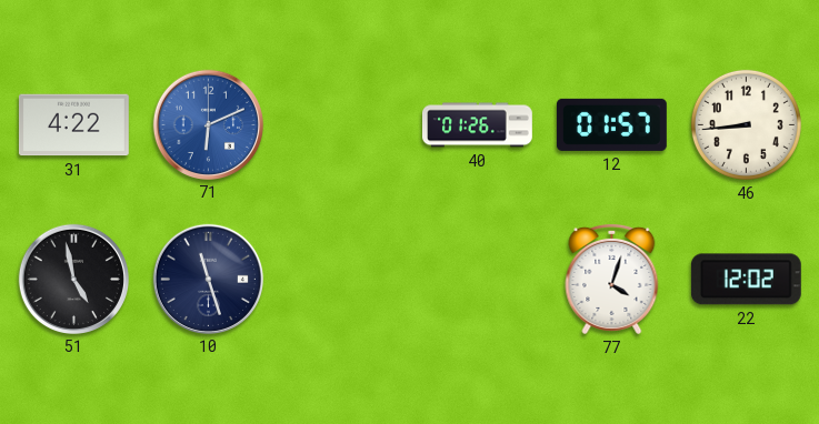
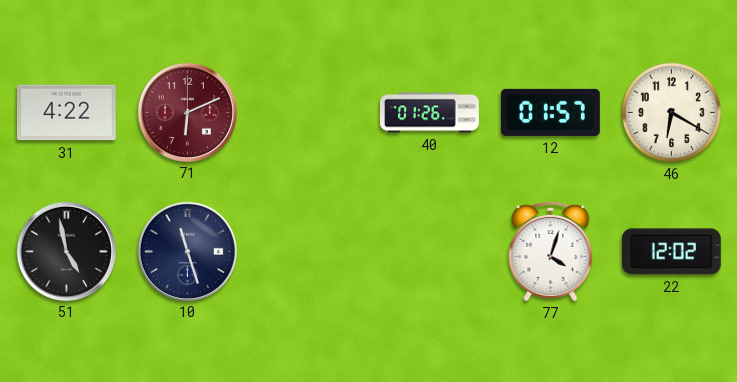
71 dial: blue -> burgundy (187, 112)
46: 8:44 -> 6:20 (671, 112)
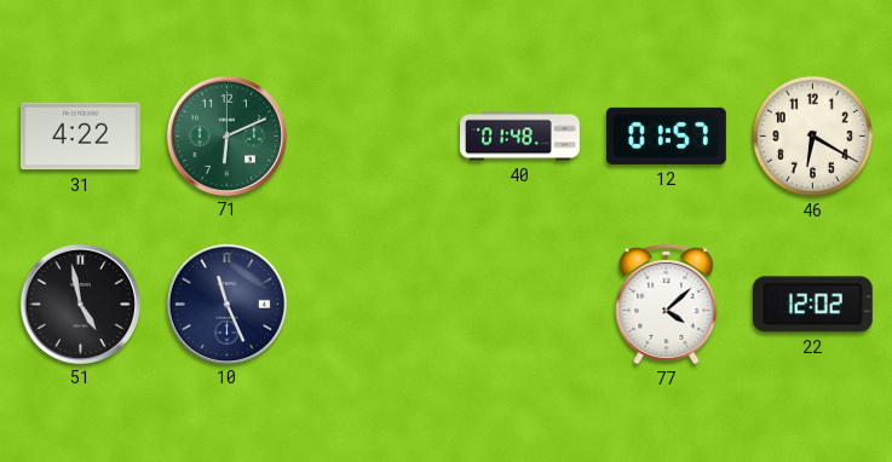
71 dial: burgundy -> green (226, 135)
40: 01:26 -> 01:48 (520, 137)
10: 11:27 -> 11:26 (226, 304)
77: 4:03 -> 4:08 (667, 304)
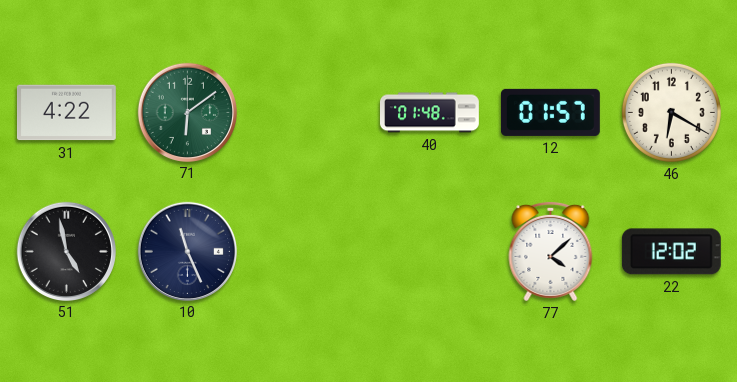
71: 6:11 -> 6:09 (187, 112)
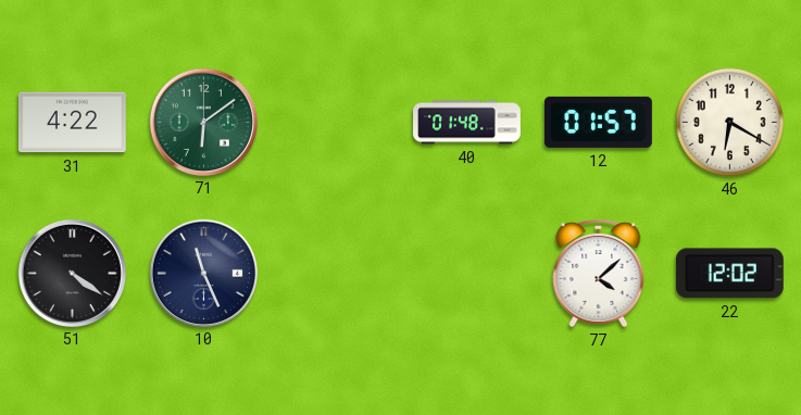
51: 4:58 -> 4:21 (72, 273)
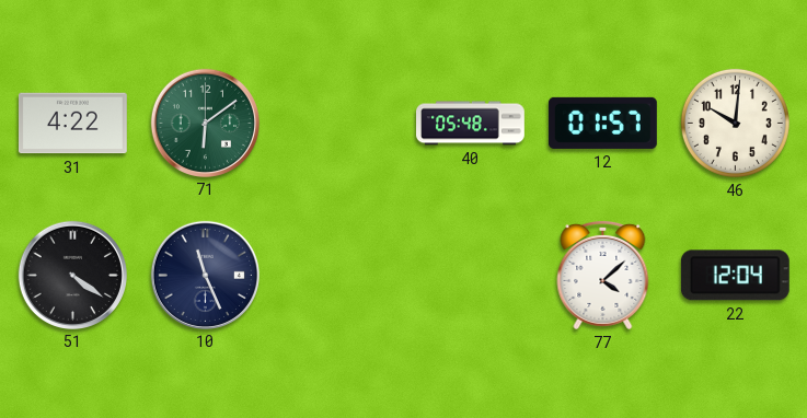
40: 01:48 -> 05:48 (471, 124)
46: 6:20 -> 10:01 (735, 123)
22: 12:02 -> 12:04 (735, 276)
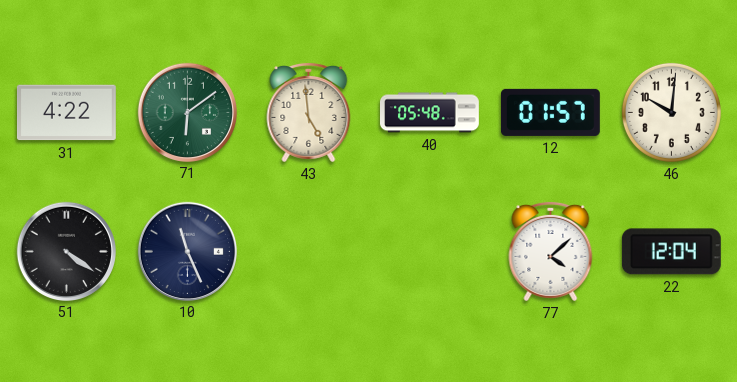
43: none -> 4:59 (309, 112)
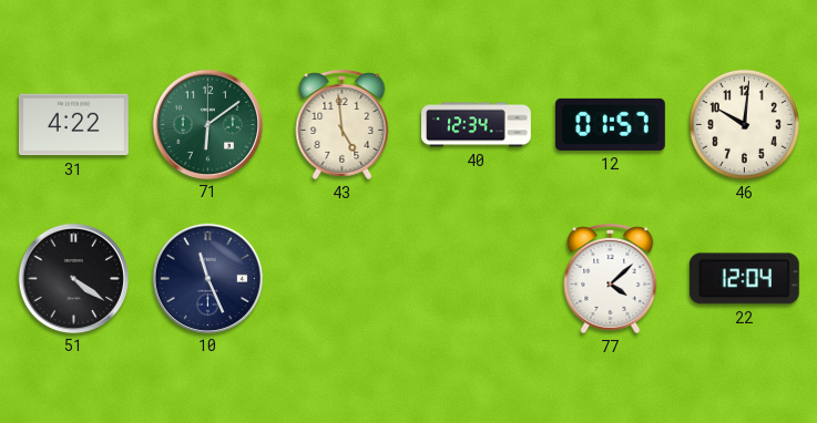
40: 05:48 -> 12:34 (477, 125)
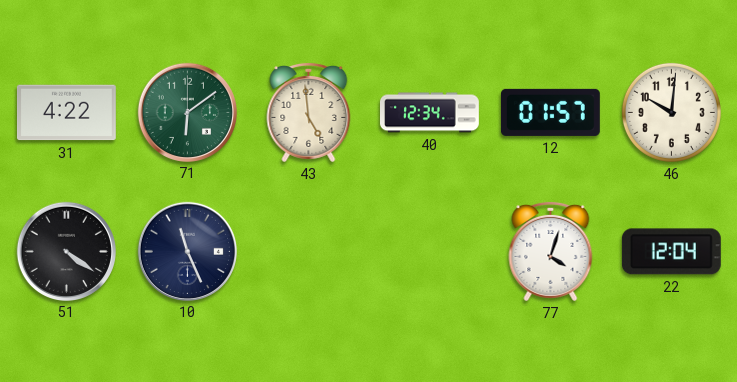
77: 4:08 -> 4:03 (551, 251)
